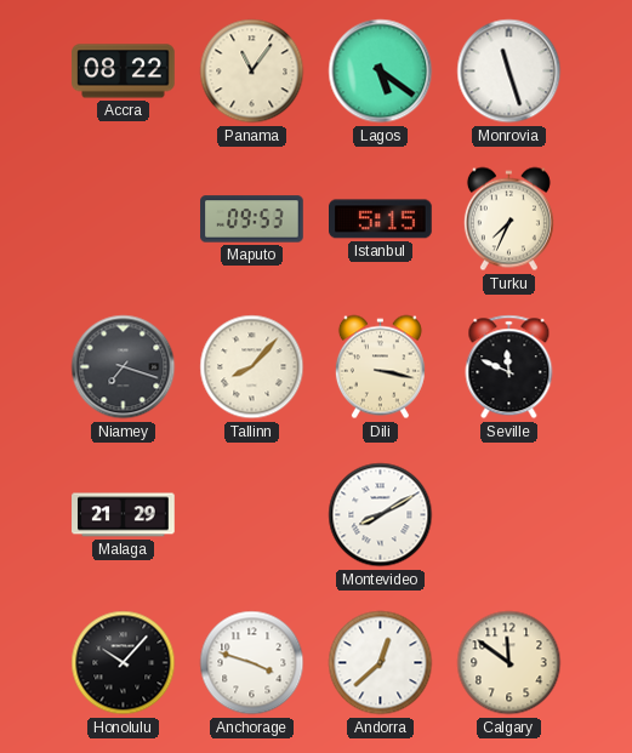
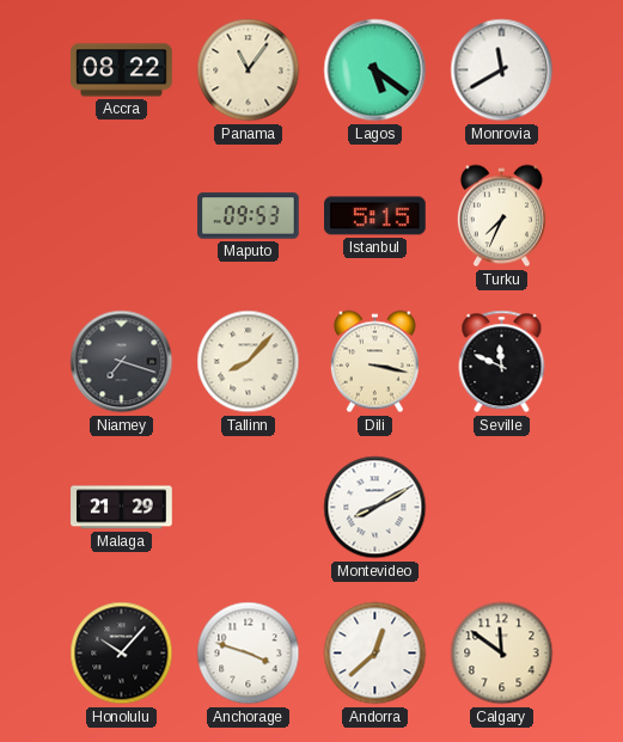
Monrovia: 11:27 -> 11:40 (502, 70)
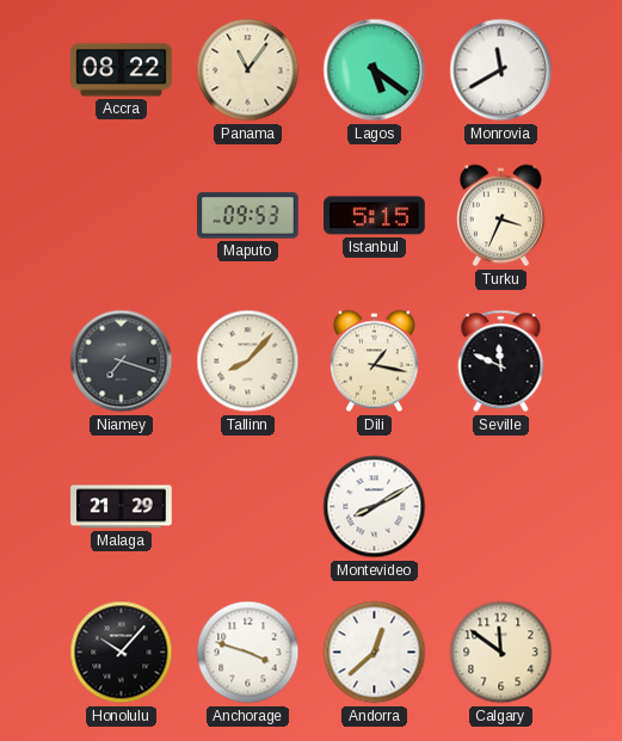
Turku: 7:34 -> 3:34 (500, 216)
Dili: 3:17 -> 1:17 (374, 362)
